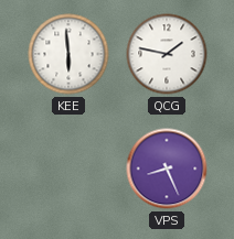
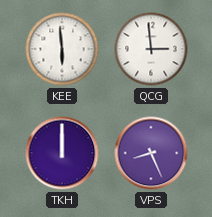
QCG: 1:47 -> 2:59 (151, 49)
TKH: none -> 12:00 (62, 153)
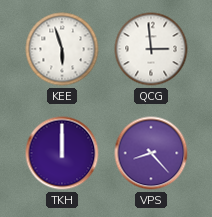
KEE: 5:59 -> 5:57 (62, 49)
VPS: 8:26 -> 8:23 (151, 153)
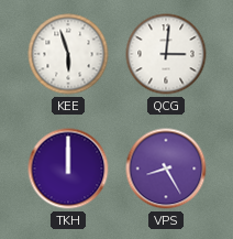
QCG: 2:59 -> 3:01 (166, 54)
VPS: 8:23 -> 8:25 (166, 169)
